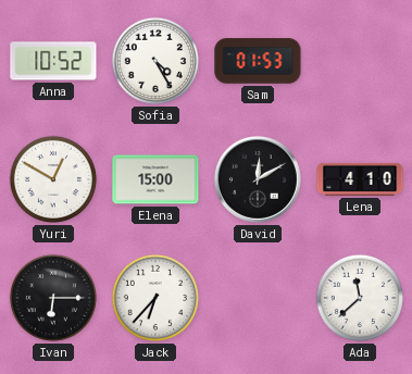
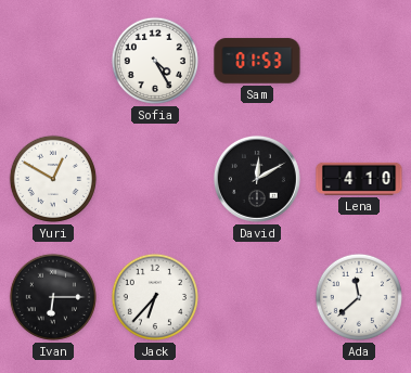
Anna: 10:52 -> none (53, 61)
Elena: 15:00 -> none (155, 179)
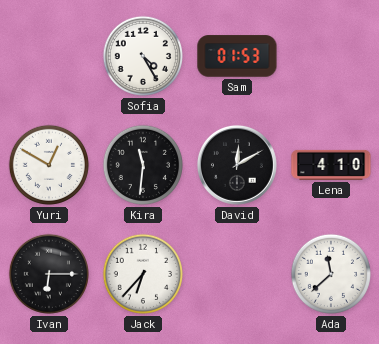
Kira: none -> 11:31 (143, 165)
